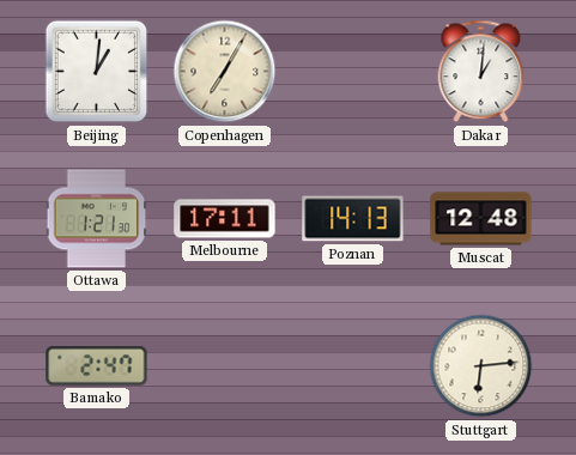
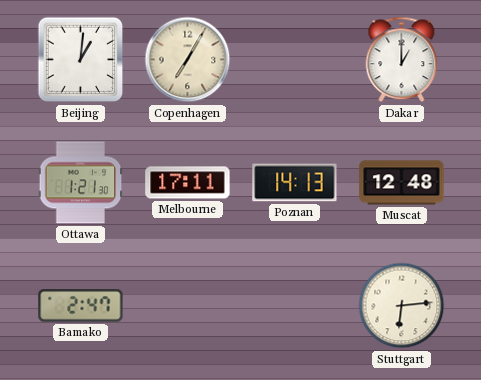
Dakar: 1:01 -> 1:00 (402, 60)
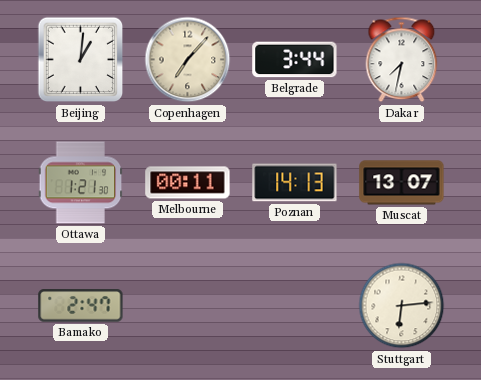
Copenhagen: 7:05 -> 7:07 (188, 60)
Belgrade: none -> 3:44 (295, 60)
Dakar: 1:00 -> 7:32 (402, 60)
Melbourne: 17:11 -> 00:11 (188, 183)
Muscat: 12:48 -> 13:07 (402, 183)
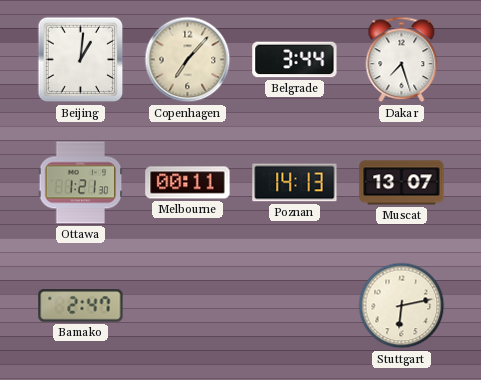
Dakar: 7:32 -> 7:27 (402, 60)
Stuttgart: 6:14 -> 6:13 (402, 306)
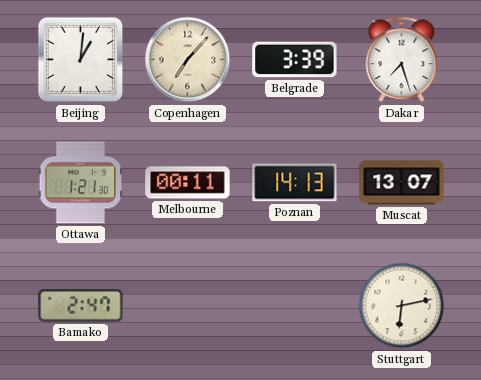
Belgrade: 3:44 -> 3:39 (295, 60)
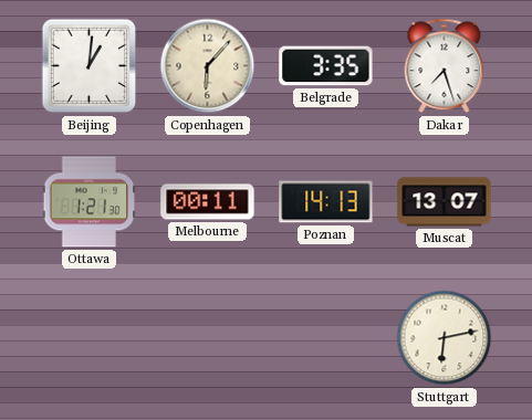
Copenhagen: 7:07 -> 6:07 (208, 66)
Belgrade: 3:39 -> 3:35 (326, 66)
Bamako: 2:47 -> none (81, 306)
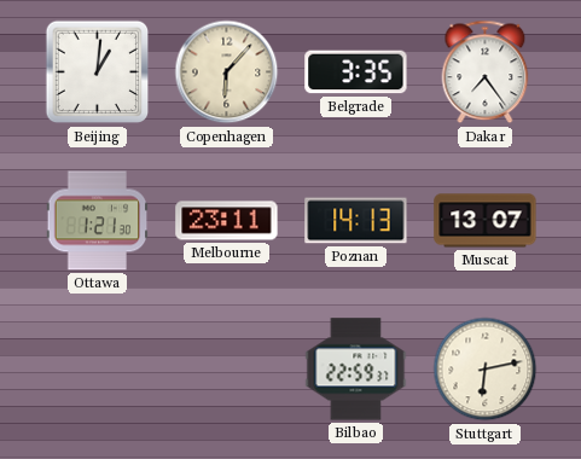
Dakar: 7:27 -> 7:24 (486, 72)
Melbourne: 00:11 -> 23:11 (227, 221)
Bilbao: none -> 22:59 (356, 370)
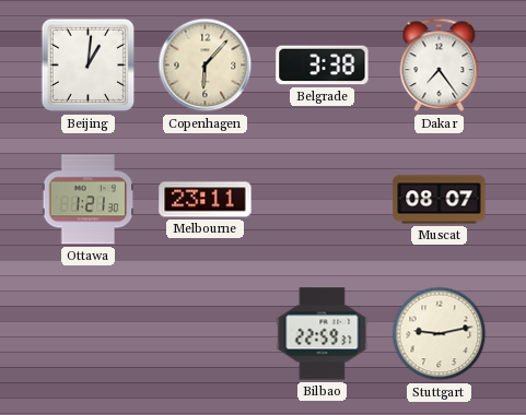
Belgrade: 3:35 -> 3:38 (323, 66)
Poznan: 14:13 -> none (356, 221)
Muscat: 13:07 -> 08:07 (440, 200)
Stuttgart: 6:13 -> 9:13 (440, 334)
